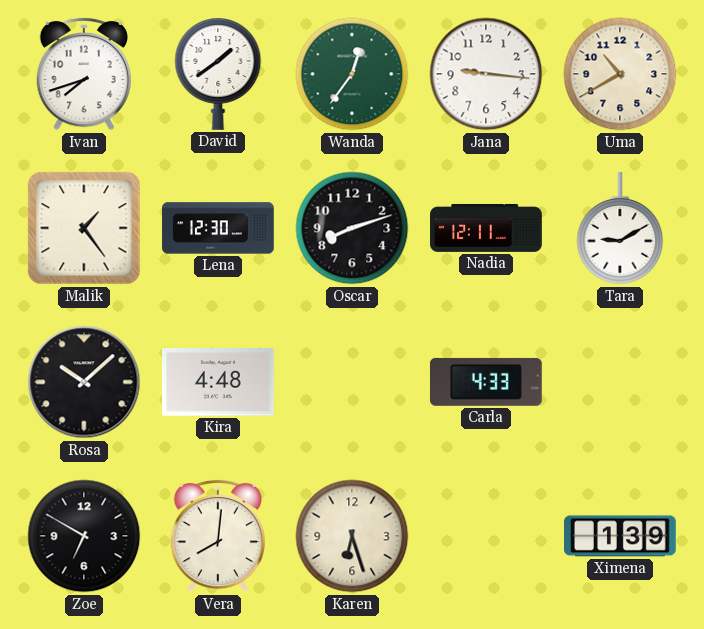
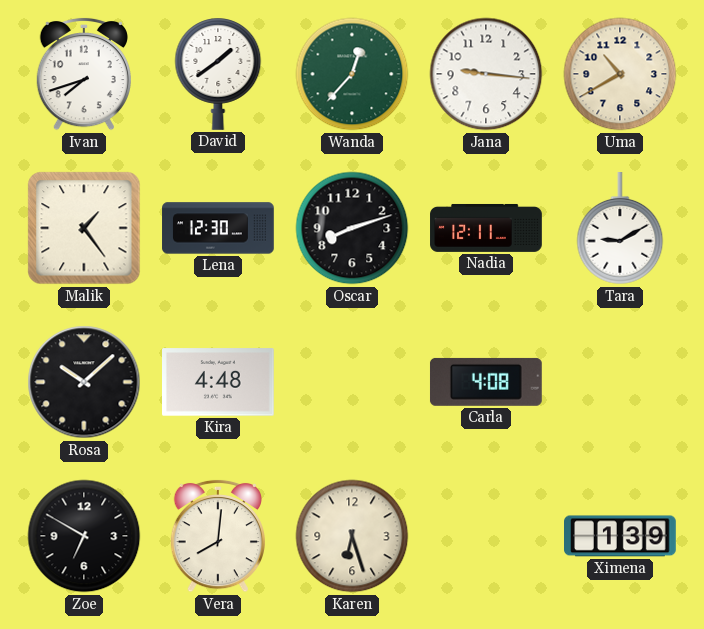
Wanda: 12:36 -> 12:37 (352, 74)
Carla: 4:33 -> 4:08 (486, 382)
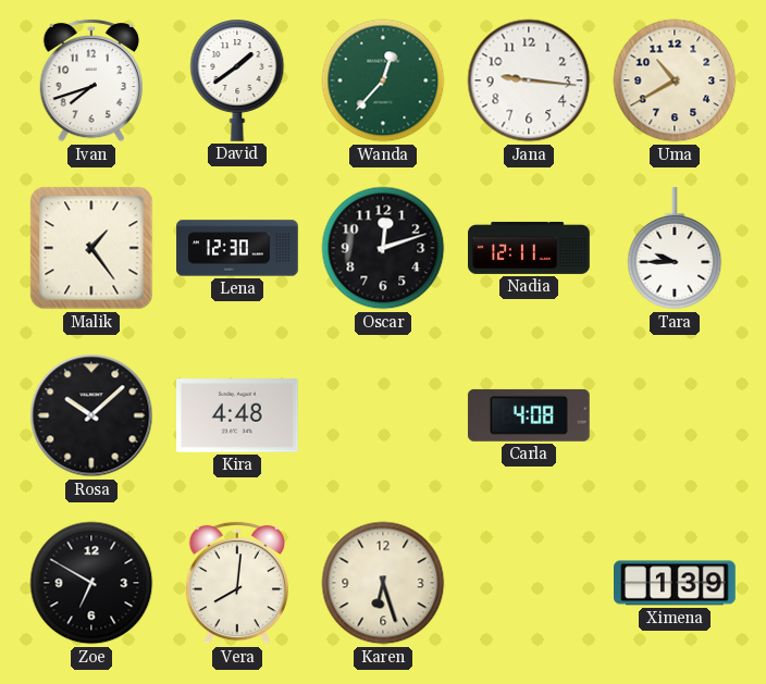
Oscar: 8:12 -> 12:12 (383, 248)
Tara: 9:10 -> 9:45 (675, 249)
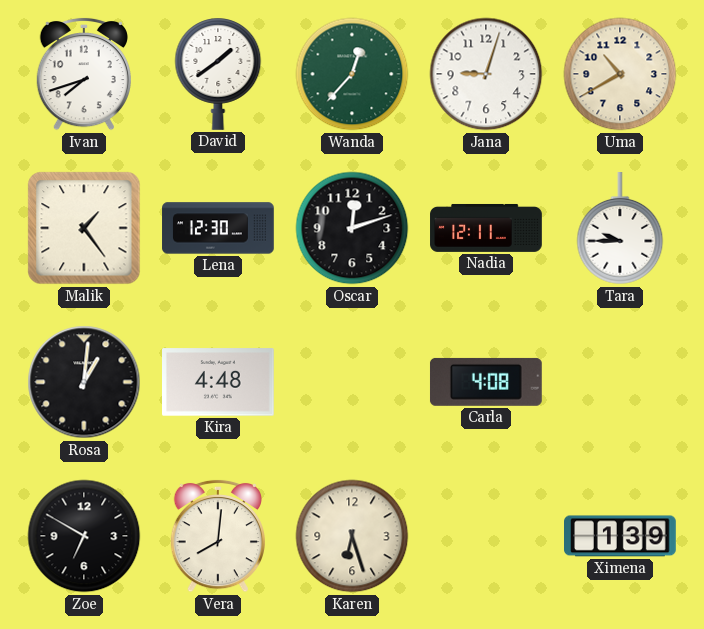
Jana: 9:16 -> 9:03 (486, 74)
Rosa: 10:08 -> 1:01 (84, 382)
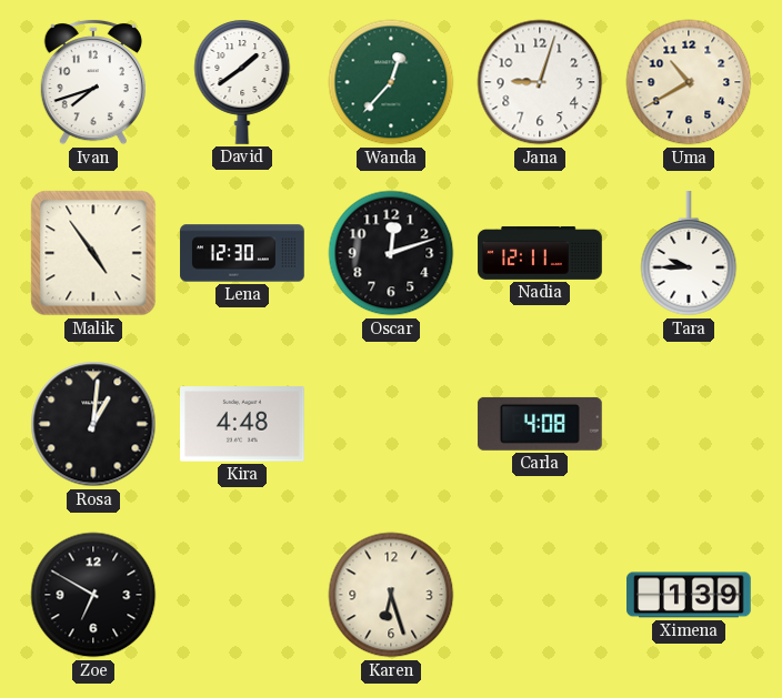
Malik: 1:24 -> 4:54 (93, 253)
Vera: 8:01 -> none (218, 536)
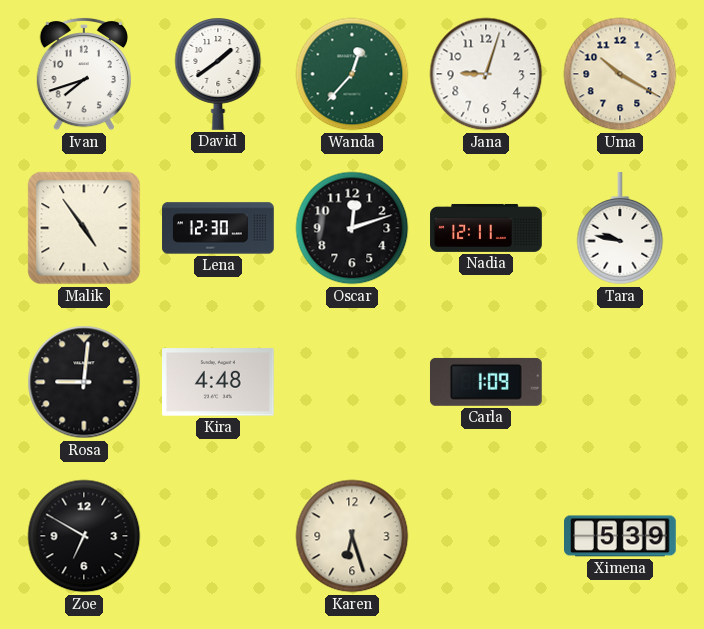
Uma: 10:40 -> 10:20 (620, 74)
Tara: 9:45 -> 9:47 (620, 229)
Rosa: 1:01 -> 9:01 (84, 382)
Carla: 4:08 -> 1:09 (486, 382)
Ximena: 1:39 -> 5:39 (621, 536)
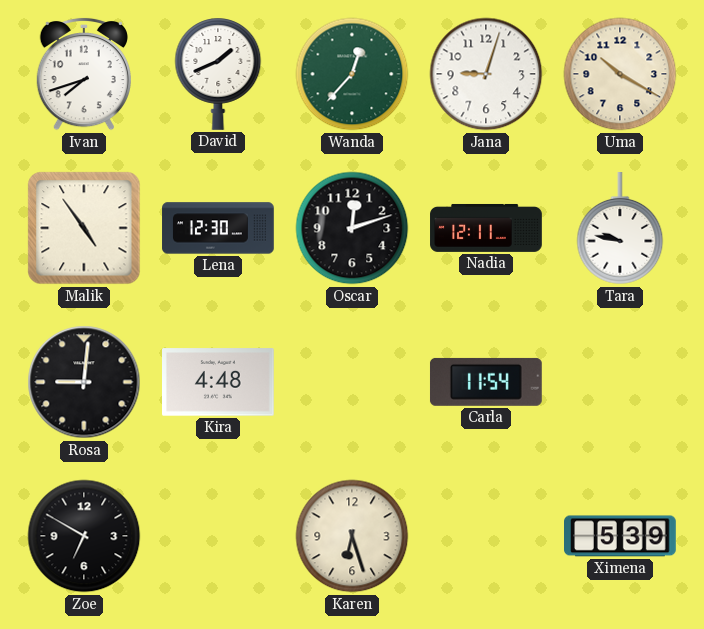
David: 1:39 -> 1:41 (218, 74)
Carla: 1:09 -> 11:54 (486, 382)
